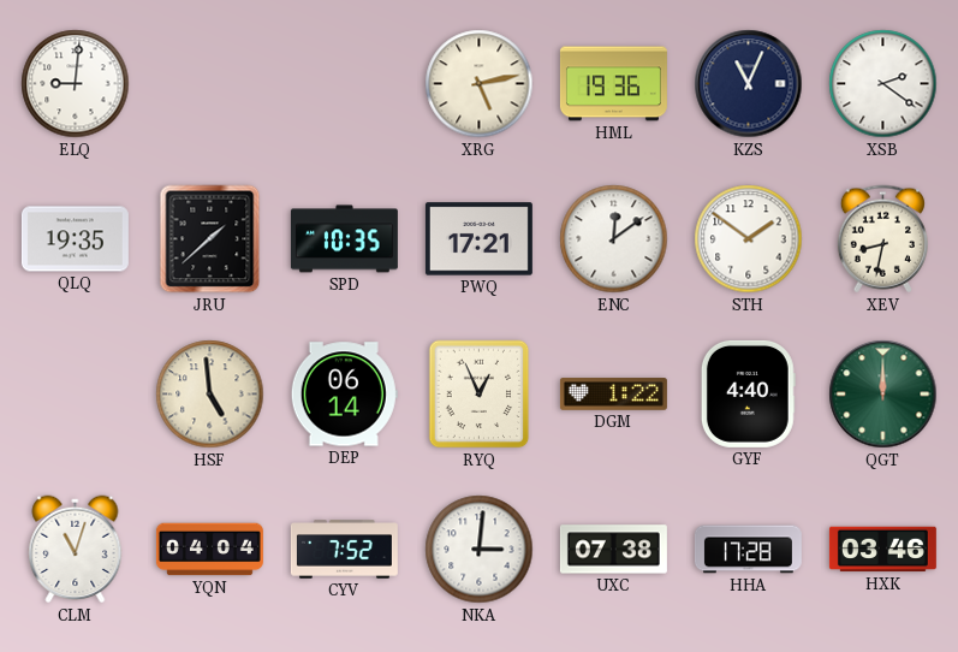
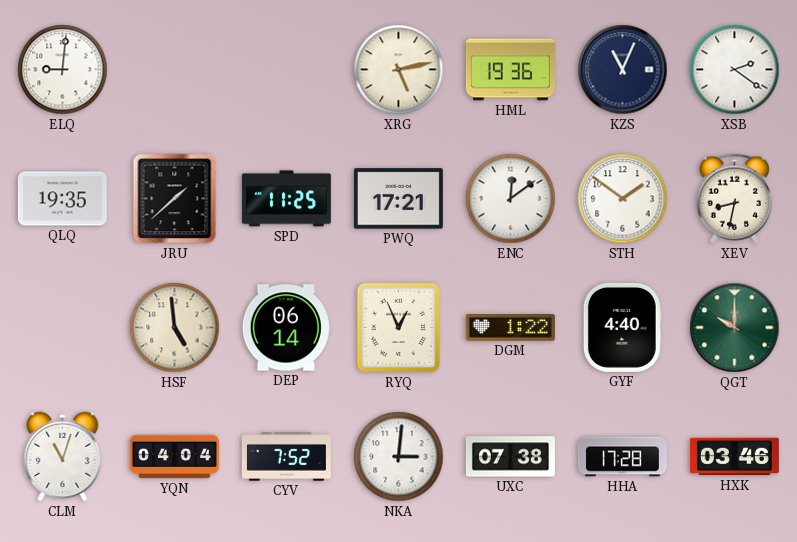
SPD: 10:35 -> 11:25 (286, 199)
QGT: 12:00 -> 10:00 (735, 328)
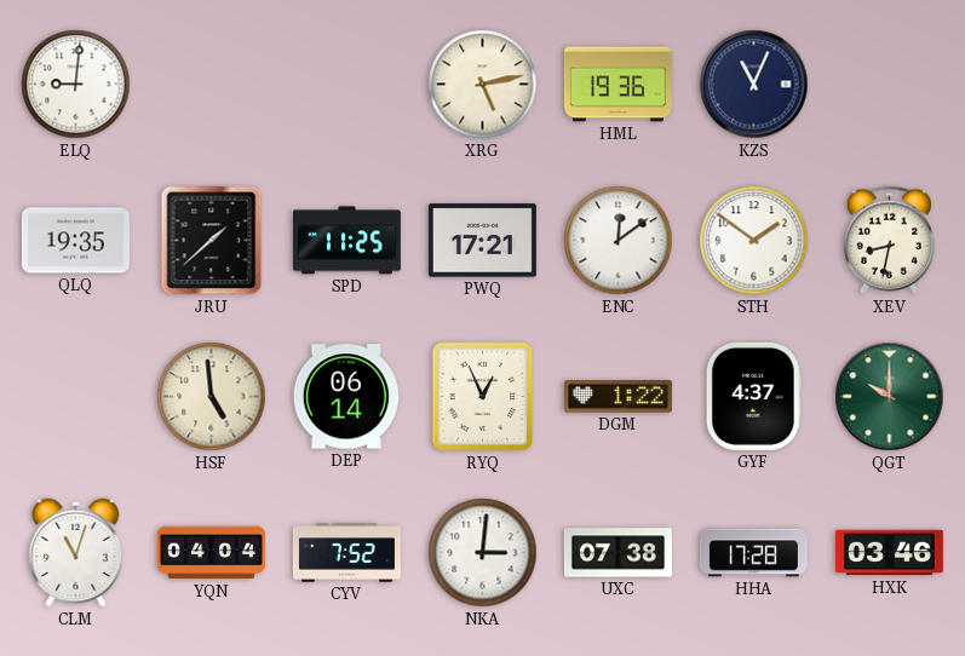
XSB: 2:21 -> none (735, 70)
GYF: 4:40 -> 4:37 (753, 396)
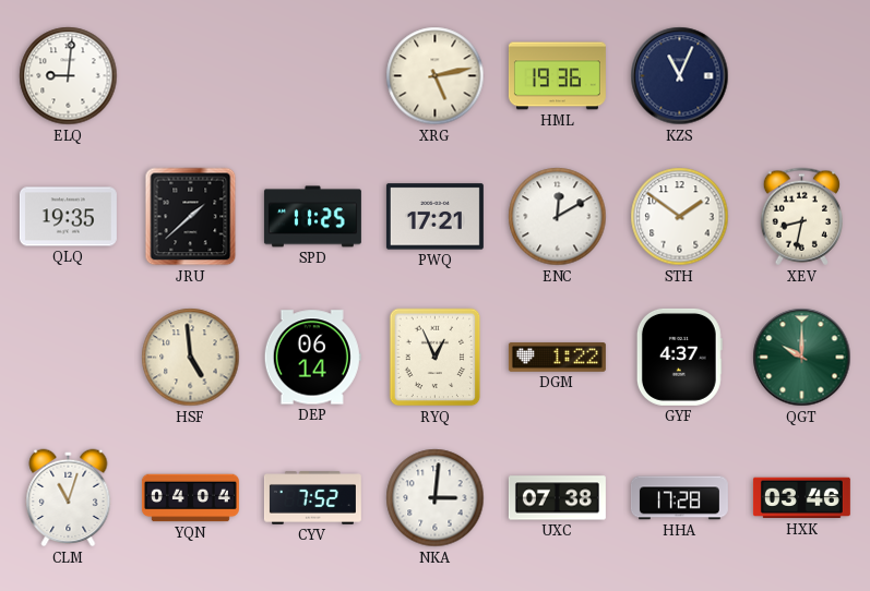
ENC: 12:09 -> 12:10 (558, 217)
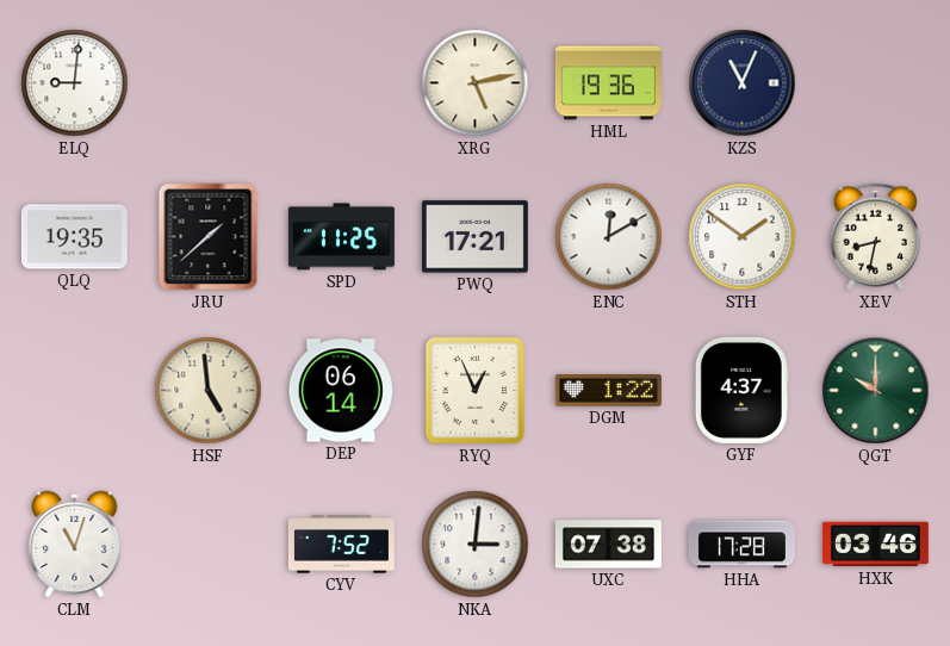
YQN: 04:04 -> none (190, 498)
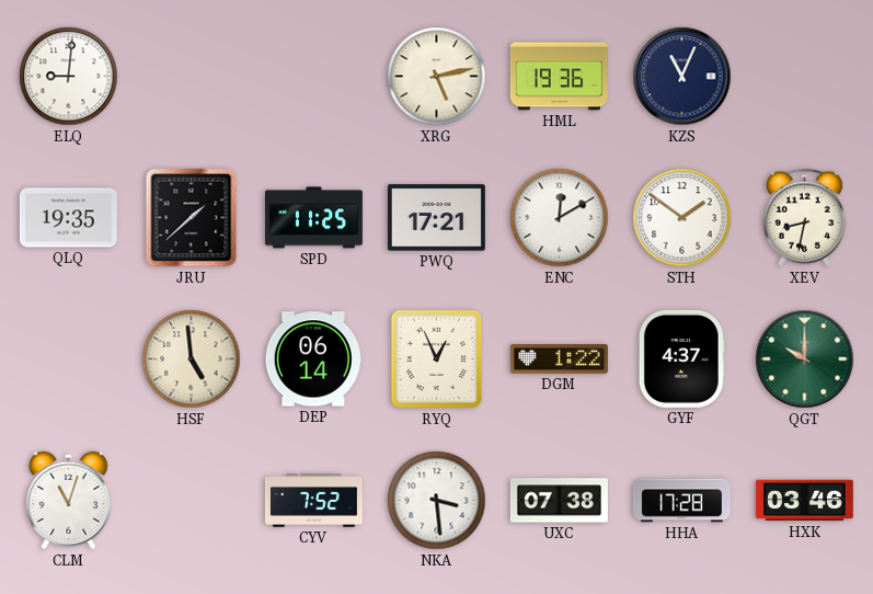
NKA: 3:01 -> 3:29 (437, 501)
